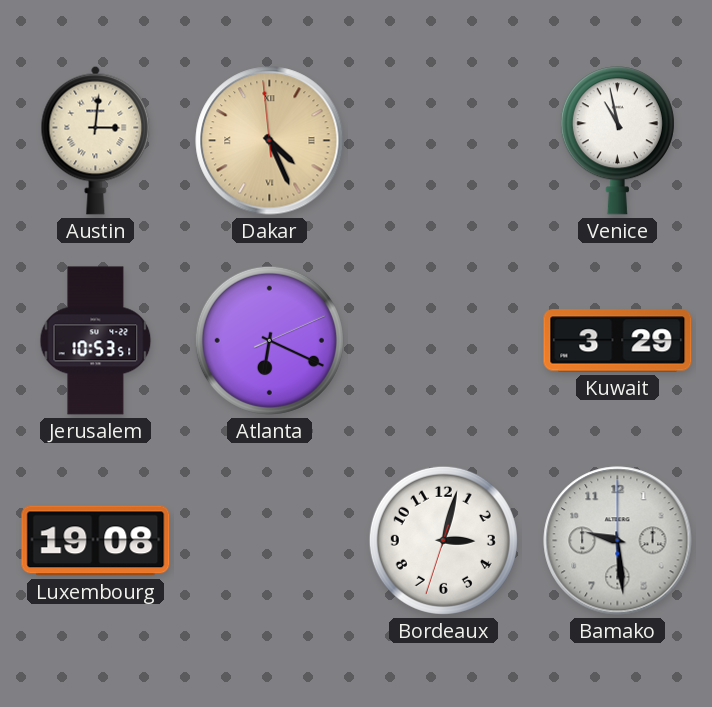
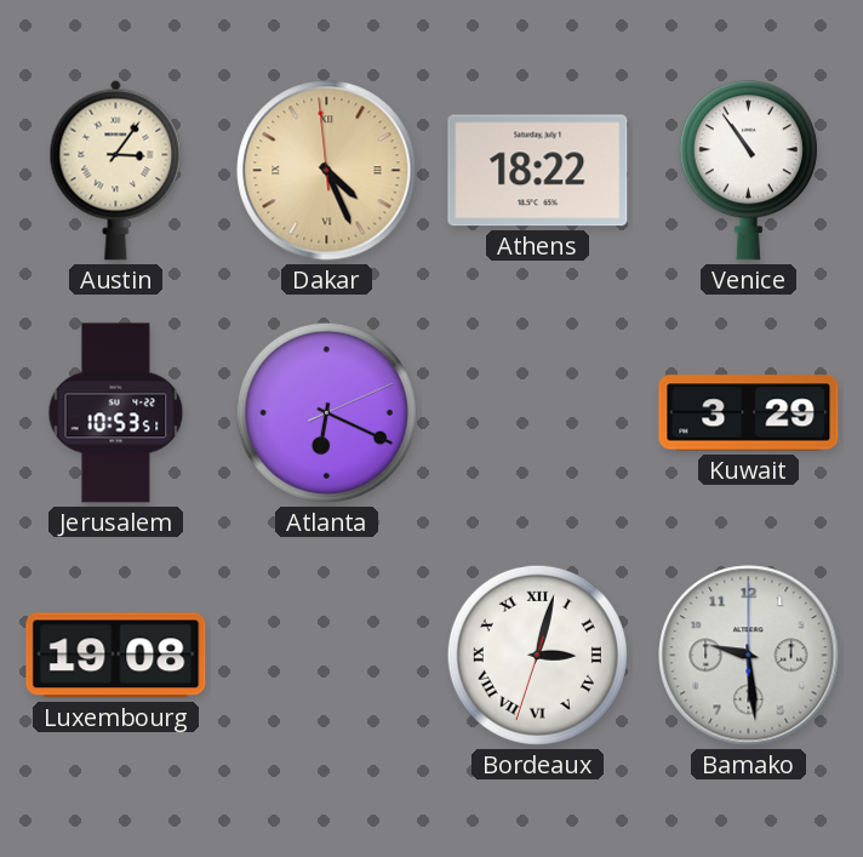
Austin: 3:01 -> 3:06 (116, 170)
Athens: none -> 18:22 (538, 171)
Venice: 10:58 -> 10:54 (748, 171)
Bordeaux numerals: Arabic -> Roman (537, 655)
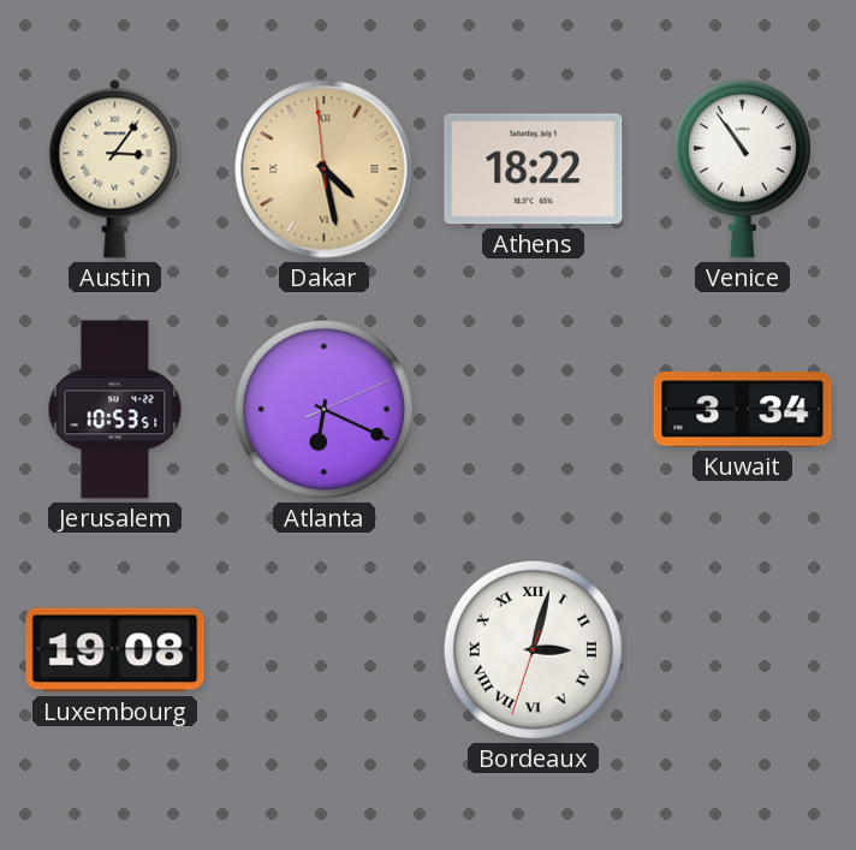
Dakar: 4:25 -> 4:27 (325, 170)
Kuwait: 3:29 -> 3:34 (743, 410)
Bamako: 9:29 -> none (749, 656)
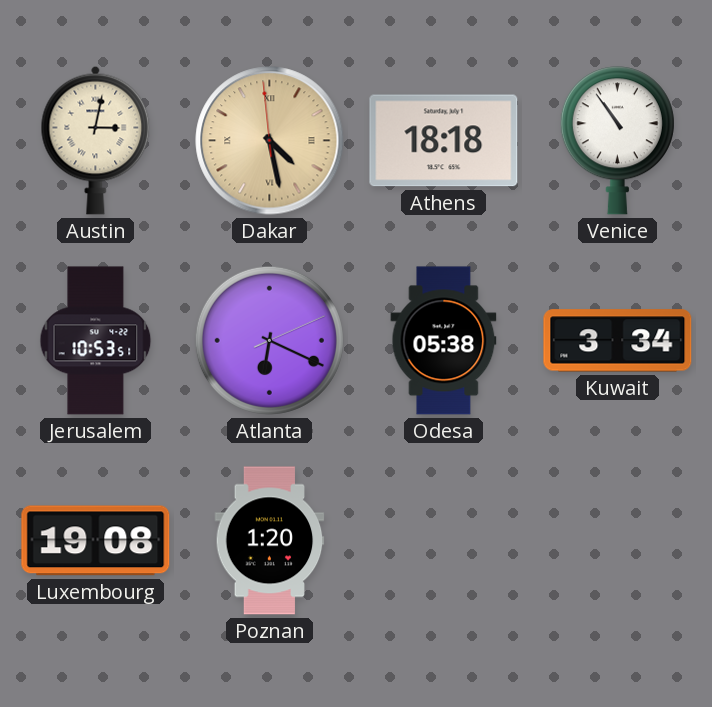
Austin: 3:06 -> 3:02 (96, 140)
Athens: 18:22 -> 18:18 (444, 141)
Odesa: none -> 05:38 (444, 341)
Poznan: none -> 1:20 (270, 541)
Bordeaux: 3:02 -> none (533, 649)
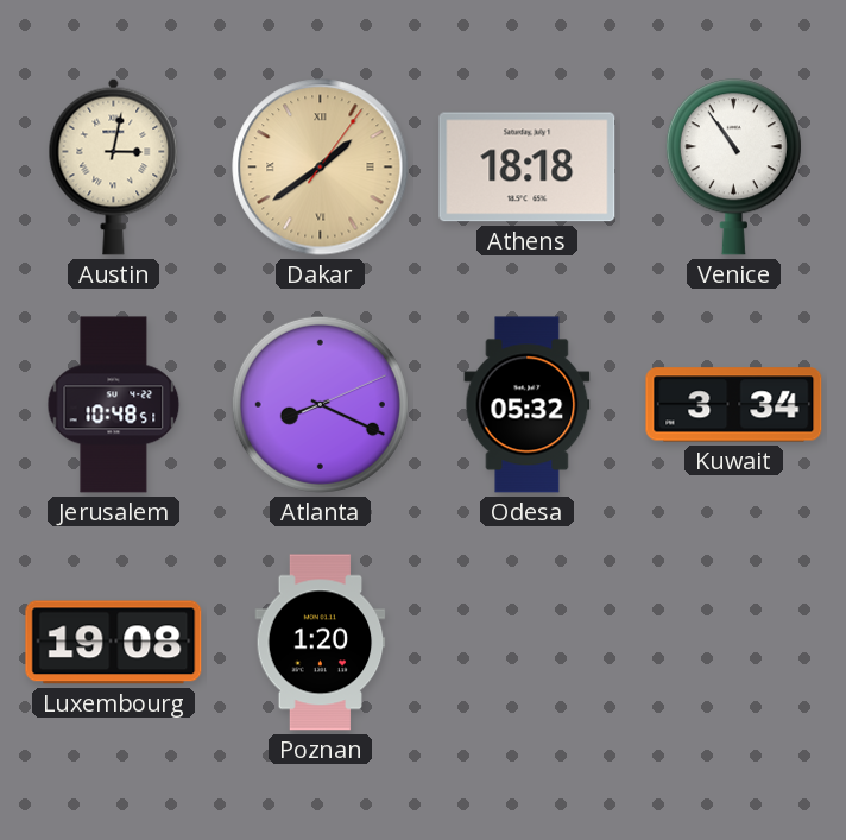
Dakar: 4:27 -> 1:39 (321, 168)
Jerusalem: 10:53 -> 10:48 (114, 405)
Atlanta: 6:19 -> 8:19 (320, 404)
Odesa: 05:38 -> 05:32 (528, 405)
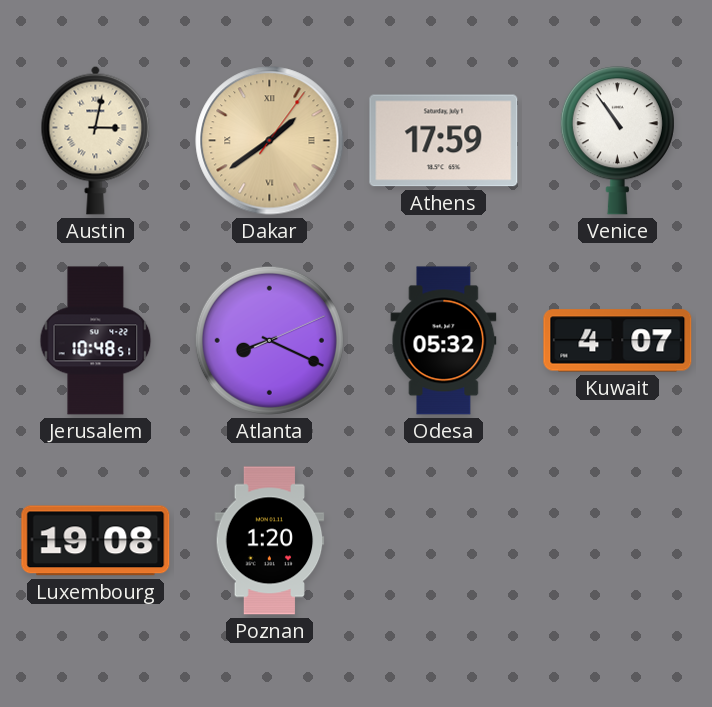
Athens: 18:18 -> 17:59 (444, 141)
Kuwait: 3:34 -> 4:07 (618, 341)
